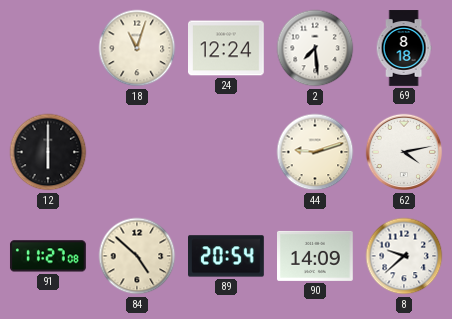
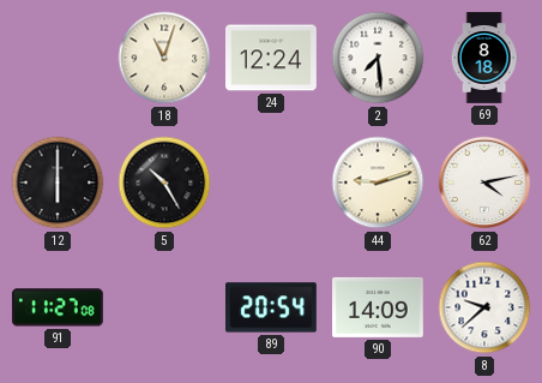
5: none -> 10:25 (164, 182)
84: 4:52 -> none (137, 256)
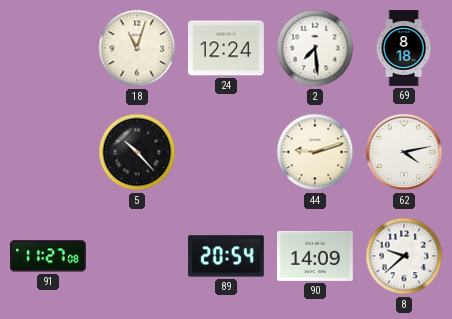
12: 6:00 -> none (58, 182)
5: 10:25 -> 10:23 (137, 152)
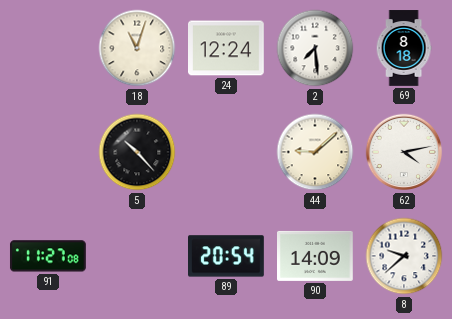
44: 9:12 -> 9:08 (315, 152)
